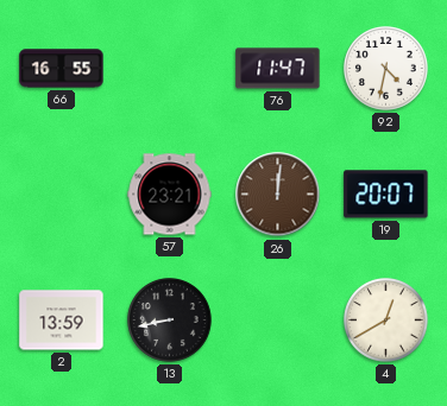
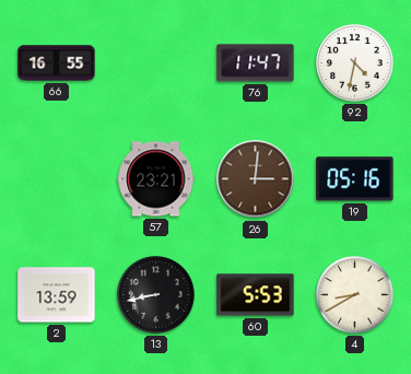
26: 12:01 -> 3:01 (256, 179)
19: 20:07 -> 05:16 (355, 179)
60: none -> 5:53 (256, 295)
4: 12:40 -> 8:40 (355, 295)
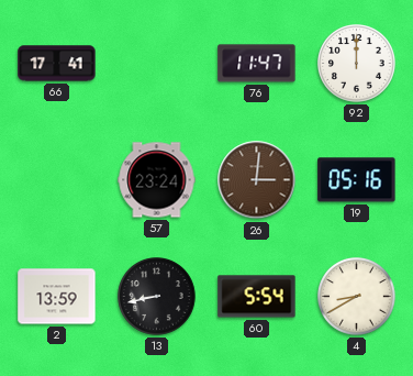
66: 16:55 -> 17:41 (57, 64)
92: 4:32 -> 12:00 (357, 64)
57: 23:21 -> 23:24 (157, 180)
60: 5:53 -> 5:54 (257, 297)
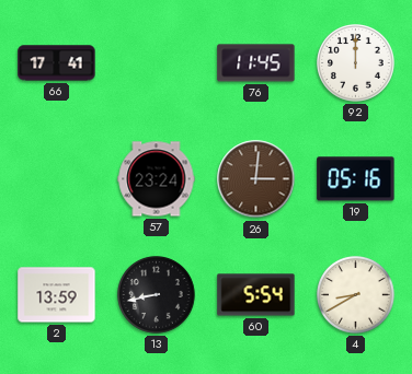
76: 11:47 -> 11:45 (256, 63)
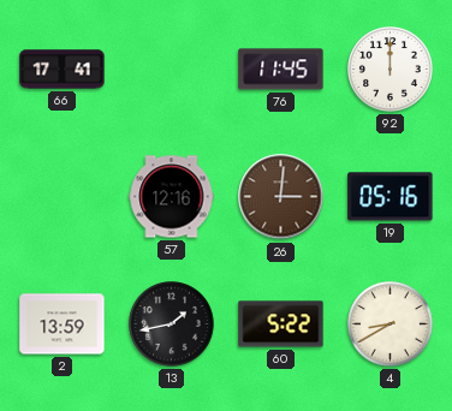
57: 23:24 -> 12:16 (172, 197)
13: 8:43 -> 1:43 (172, 324)
60: 5:54 -> 5:22 (281, 324)
